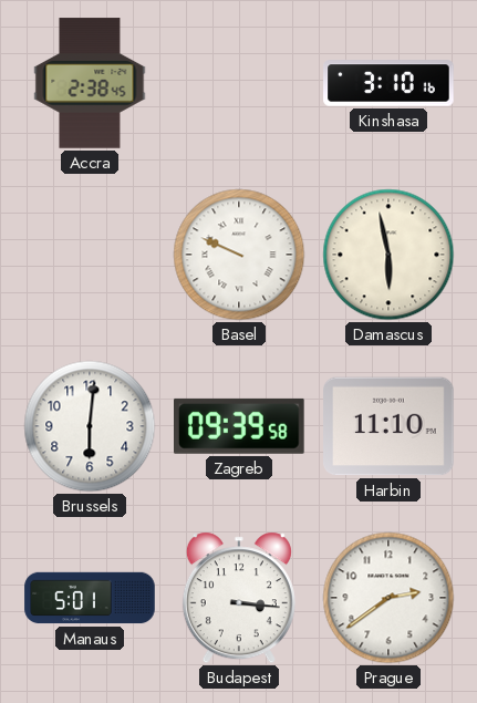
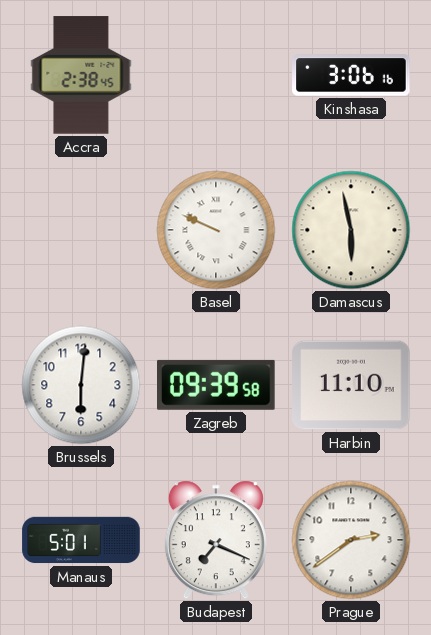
Kinshasa: 3:10 -> 3:06 (351, 75)
Budapest: 3:16 -> 7:19 (216, 540)
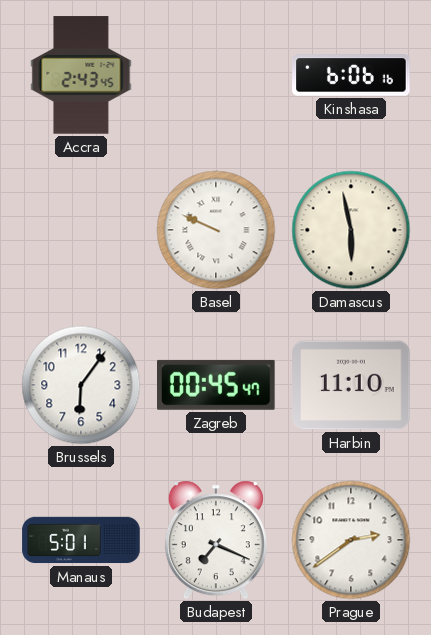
Accra: 2:38 -> 2:43 (81, 75)
Kinshasa: 3:06 -> 6:06 (351, 75)
Brussels: 6:01 -> 6:06 (81, 385)
Zagreb: 09:39 -> 00:45 (217, 385)
